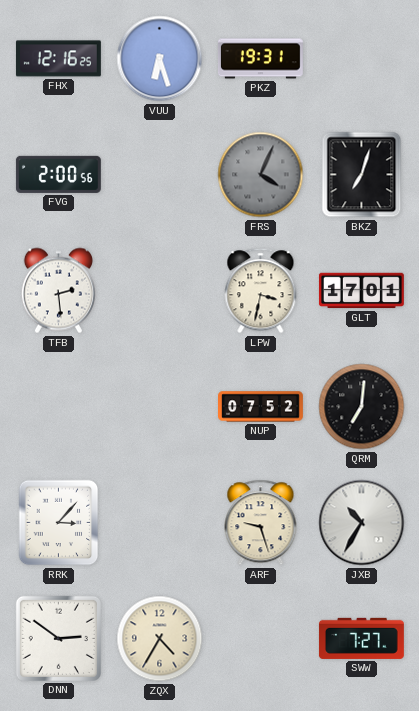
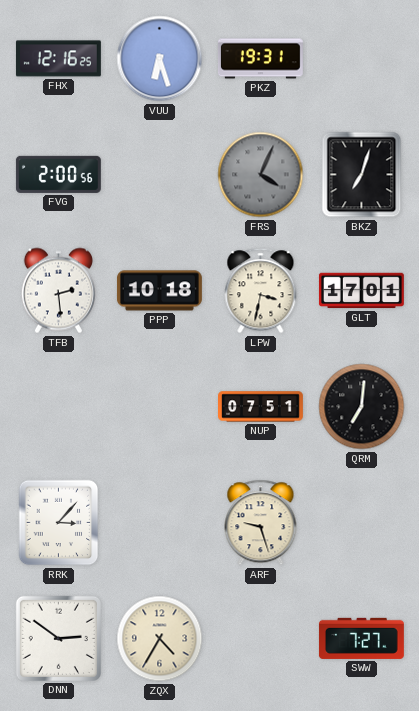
PPP: none -> 10:18 (159, 291)
NUP: 07:52 -> 07:51 (261, 407)
JXB: 10:35 -> none (362, 523)
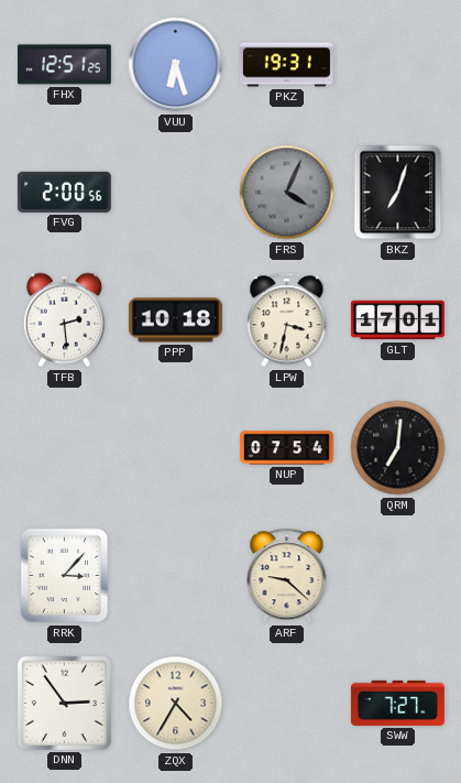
FHX: 12:16 -> 12:51 (64, 65)
NUP: 07:51 -> 07:54 (287, 448)
ARF: 9:27 -> 9:22 (287, 576)
DNN: 2:51 -> 2:54 (64, 703)
